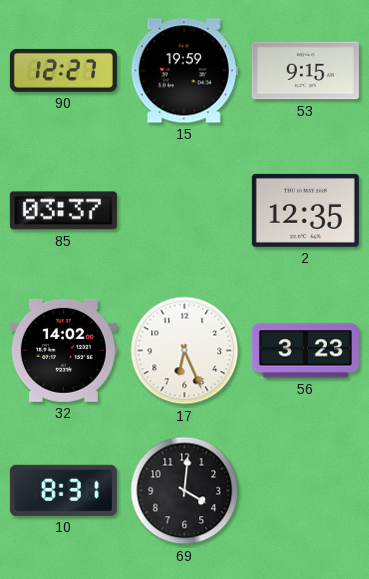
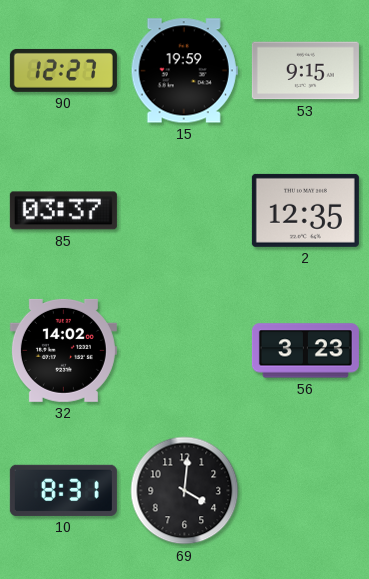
17: 6:26 -> none (185, 351)
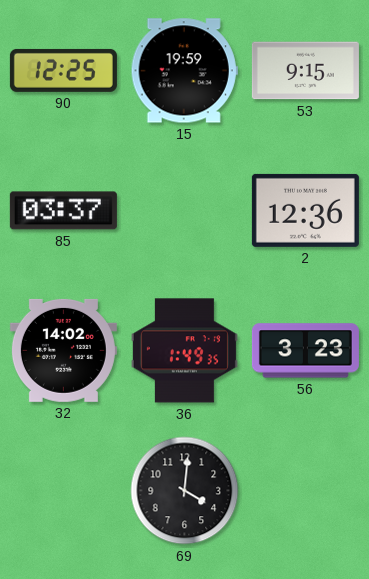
90: 12:27 -> 12:25 (63, 70)
2: 12:35 -> 12:36 (305, 210)
36: none -> 1:49 (184, 351)
10: 8:31 -> none (63, 490)
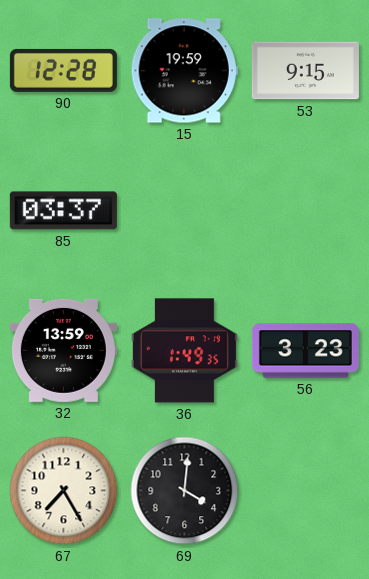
90: 12:25 -> 12:28 (63, 70)
2: 12:36 -> none (305, 210)
32: 14:02 -> 13:59 (63, 350)
67: none -> 7:25 (64, 491)
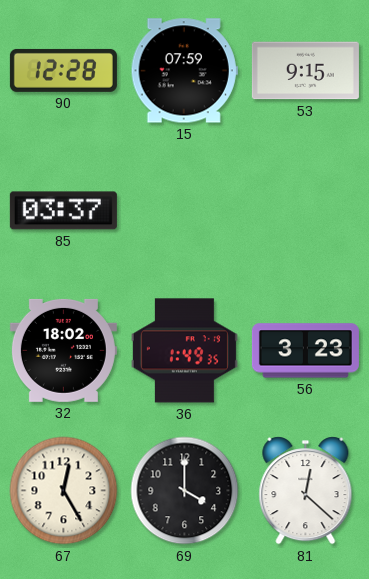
15: 19:59 -> 07:59 (184, 71)
32: 13:59 -> 18:02 (63, 350)
67: 7:25 -> 12:25 (64, 491)
69: 4:01 -> 4:00 (185, 491)
81: none -> 12:22 (306, 491)
